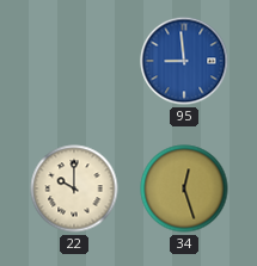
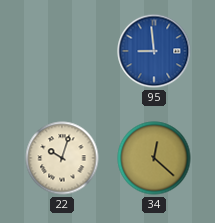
22: 10:00 -> 10:03 (62, 158)
34: 12:27 -> 12:22 (154, 158)
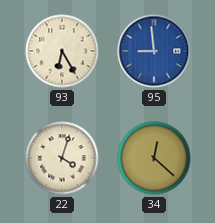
93: none -> 6:25 (62, 51)
22: 10:03 -> 4:03 (62, 158)
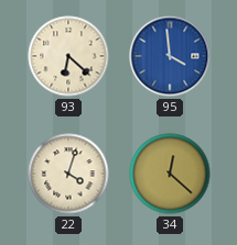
93: 6:25 -> 6:22 (68, 56)
95: 8:59 -> 3:59 (170, 56)
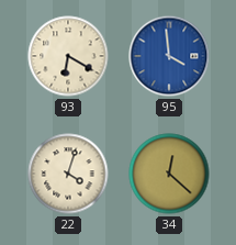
93: 6:22 -> 6:20 (68, 56)
